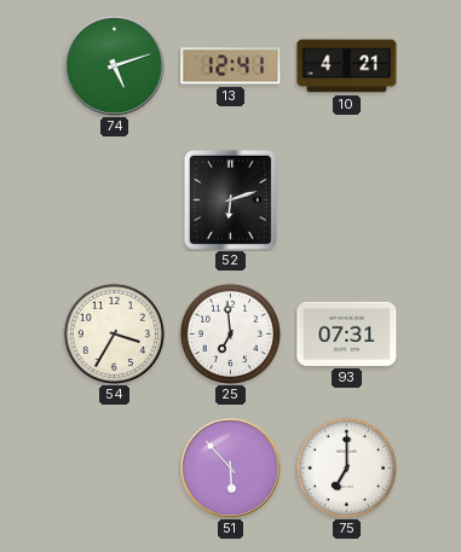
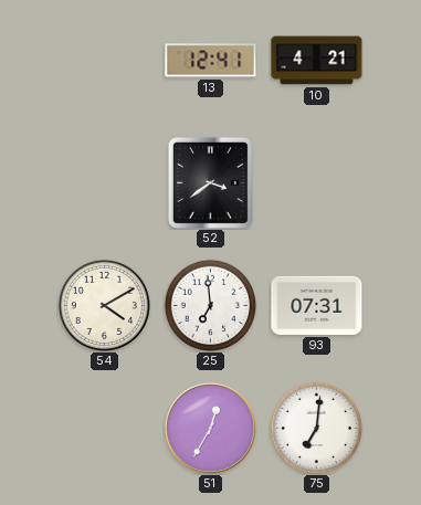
74: 5:12 -> none (114, 65)
52: 6:12 -> 3:39 (210, 182)
54: 3:35 -> 4:10 (104, 305)
51: 5:53 -> 12:35 (210, 428)
75: 7:00 -> 7:01 (316, 428)
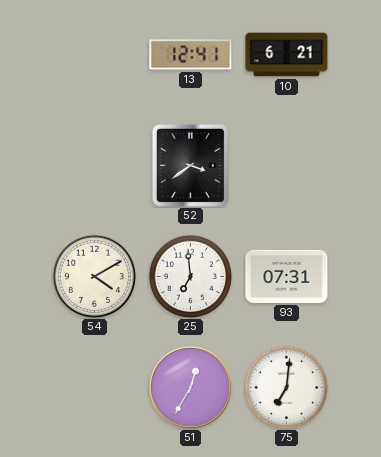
10: 4:21 -> 6:21 (287, 55)
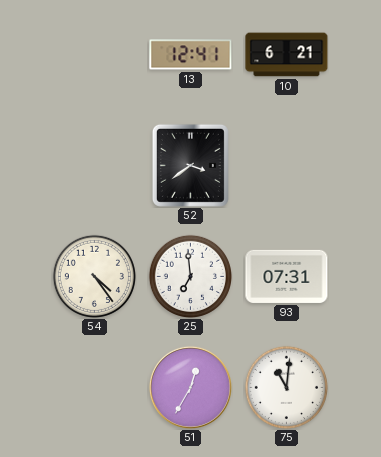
54: 4:10 -> 4:24 (94, 276)
75: 7:01 -> 11:01 (286, 387)
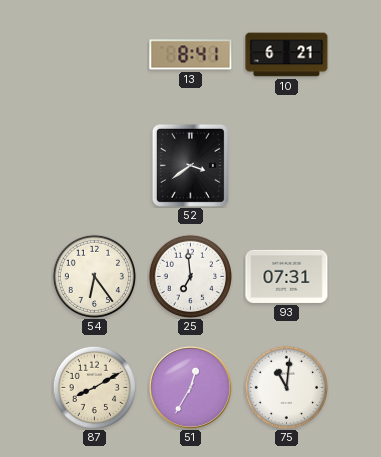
13: 12:41 -> 8:41 (191, 55)
54: 4:24 -> 6:24 (94, 276)
87: none -> 8:10 (94, 387)
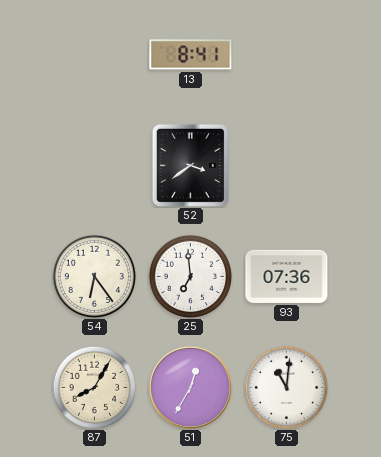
10: 6:21 -> none (287, 55)
93: 07:31 -> 07:36 (287, 276)
87: 8:10 -> 8:05 (94, 387)
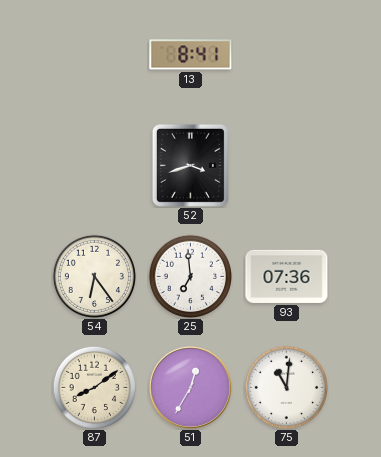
52: 3:39 -> 3:42 (190, 165)
87: 8:05 -> 8:09 (94, 387)
